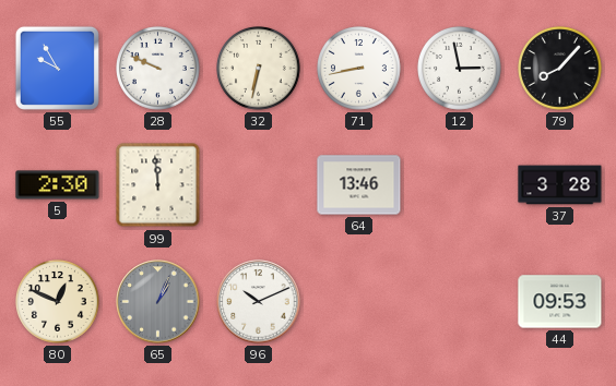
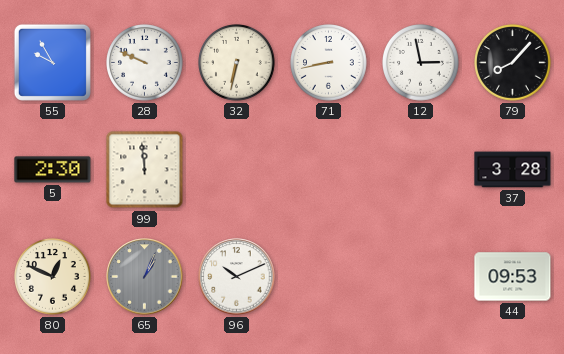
64: 13:46 -> none (359, 185)
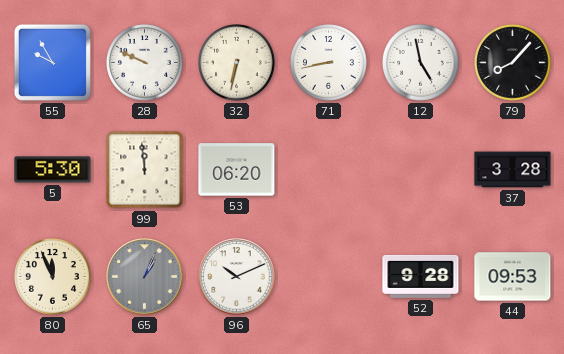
12: 2:58 -> 4:58 (421, 63)
5: 2:30 -> 5:30 (53, 170)
53: none -> 06:20 (237, 170)
80: 12:49 -> 11:56 (53, 277)
52: none -> 9:28 (421, 276)
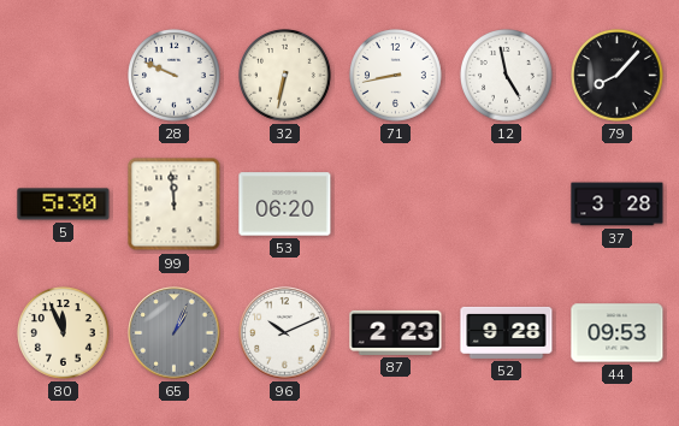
55: 9:55 -> none (52, 62)
87: none -> 2:23 (396, 332)
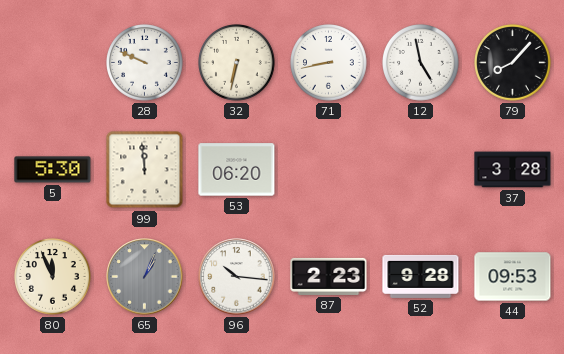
96: 10:11 -> 10:16 (237, 277)
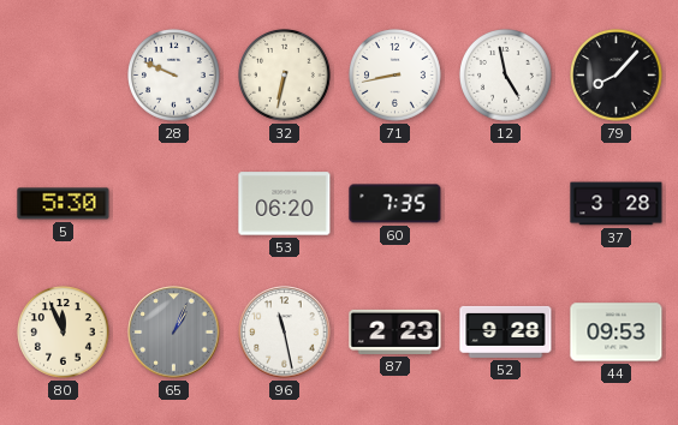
99: 11:59 -> none (145, 170)
60: none -> 7:35 (395, 204)
96: 10:16 -> 11:28 (285, 333)
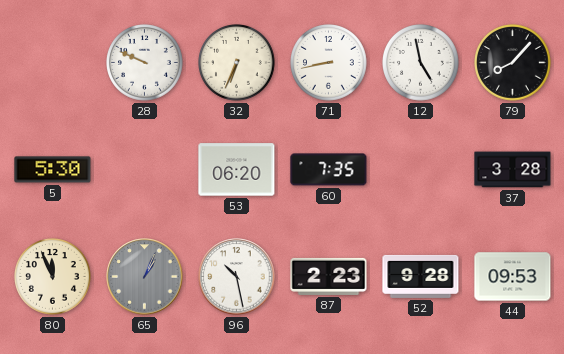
32: 6:32 -> 6:34 (237, 63)
96: 11:28 -> 10:28 (237, 277)
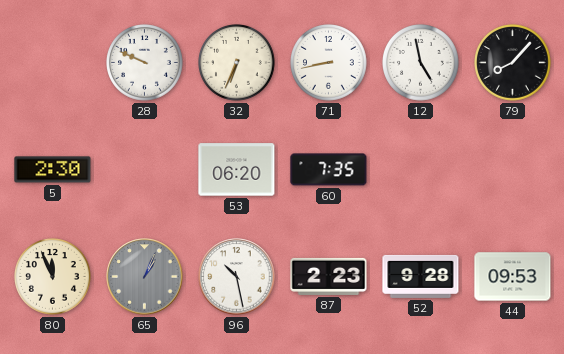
5: 5:30 -> 2:30 (53, 170)
37: 3:28 -> none (513, 170)
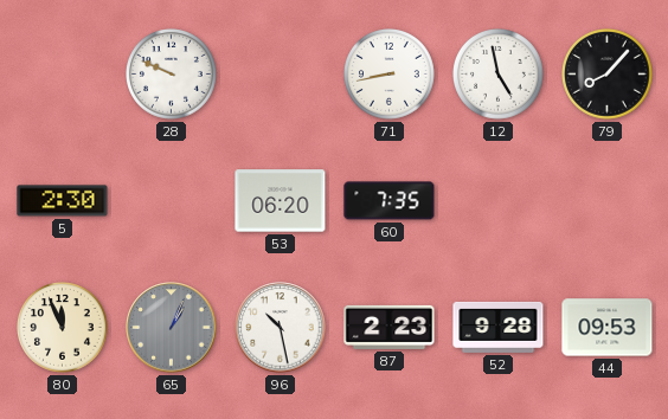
32: 6:34 -> none (237, 63)
